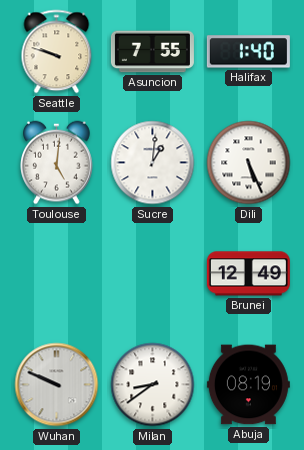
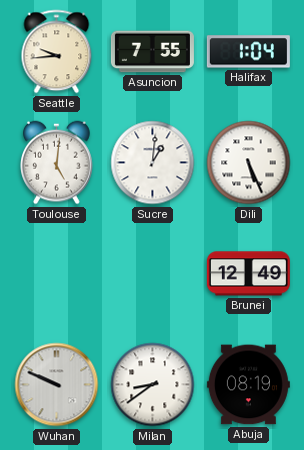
Seattle: 9:48 -> 9:44 (57, 52)
Halifax: 1:40 -> 1:04 (248, 52)
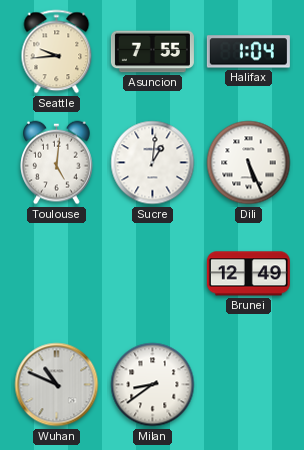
Wuhan: 9:49 -> 10:49 (57, 385)
Abuja: 08:19 -> none (248, 385)
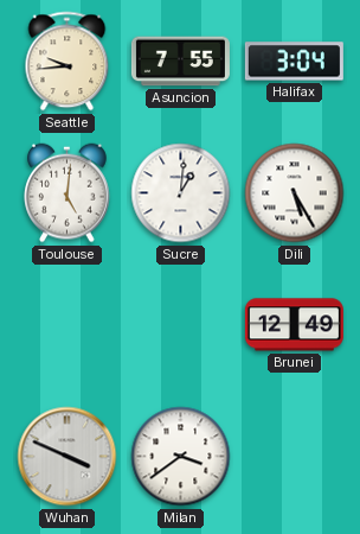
Halifax: 1:04 -> 3:04 (294, 62)
Dili: 5:26 -> 5:25 (295, 193)
Wuhan: 10:49 -> 3:49 (67, 457)
Milan: 8:39 -> 3:39 (181, 457)
